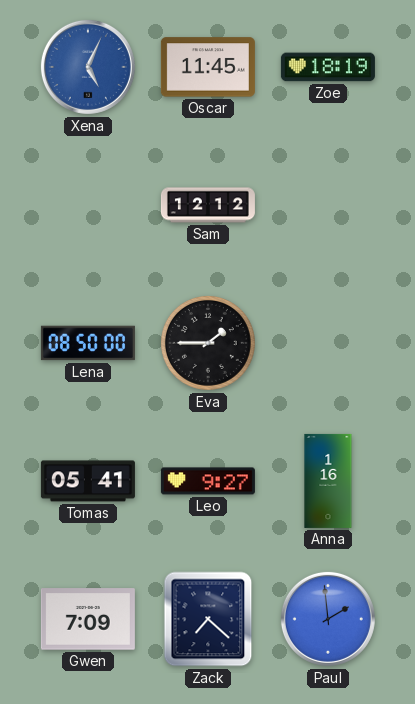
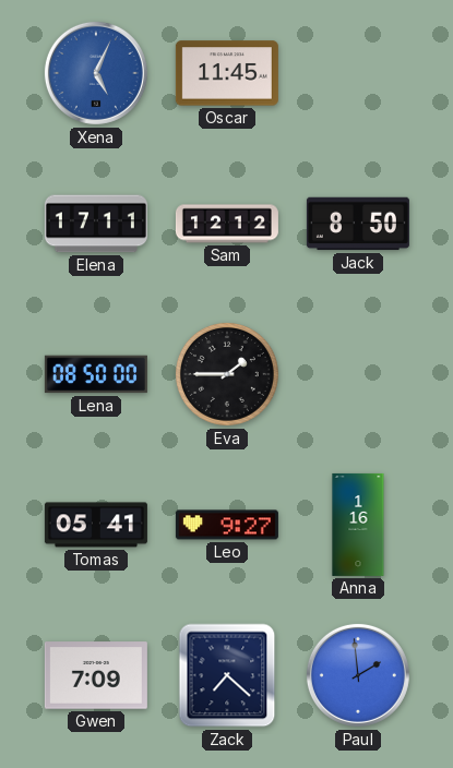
Zoe: 18:19 -> none (328, 67)
Elena: none -> 17:11 (96, 224)
Jack: none -> 8:50 (358, 224)
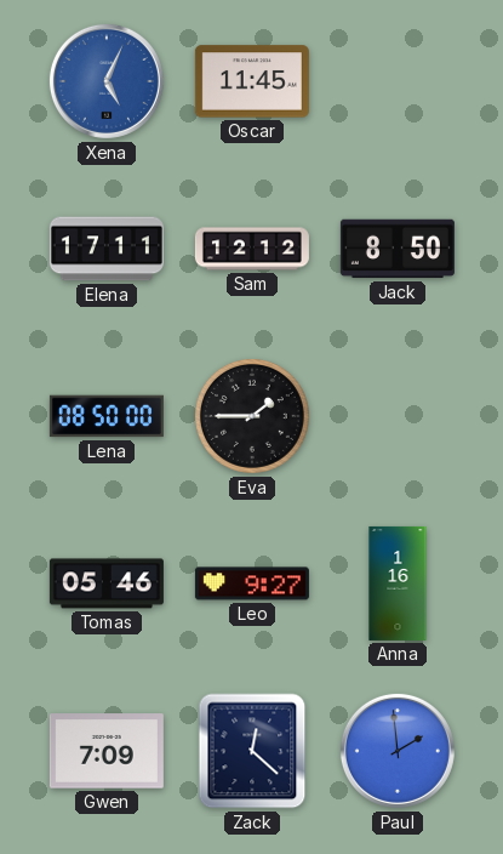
Tomas: 05:41 -> 05:46 (107, 583)
Zack: 7:22 -> 12:22 (252, 751)
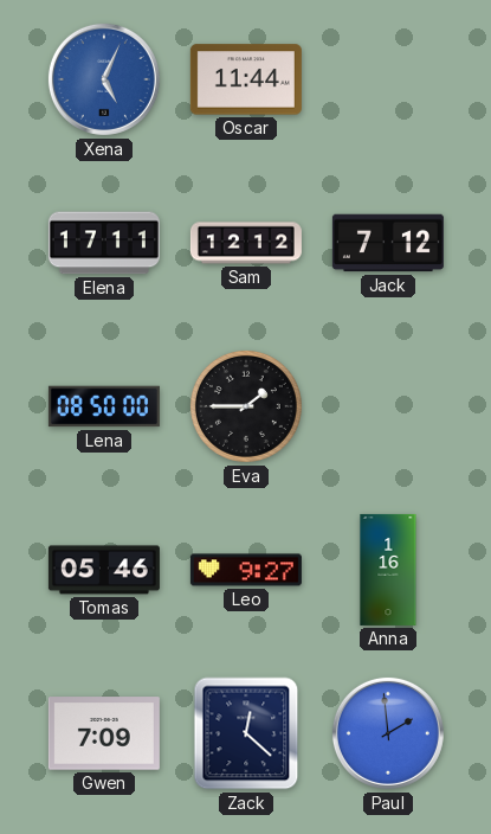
Oscar: 11:45 -> 11:44 (246, 79)
Jack: 8:50 -> 7:12 (388, 243)
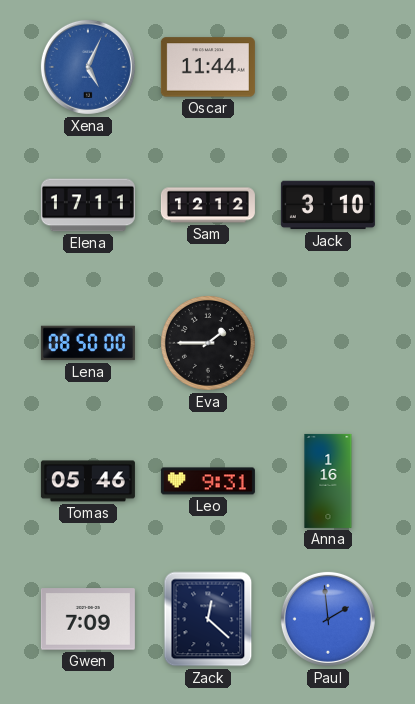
Jack: 7:12 -> 3:10 (328, 205)
Leo: 9:27 -> 9:31 (208, 481)
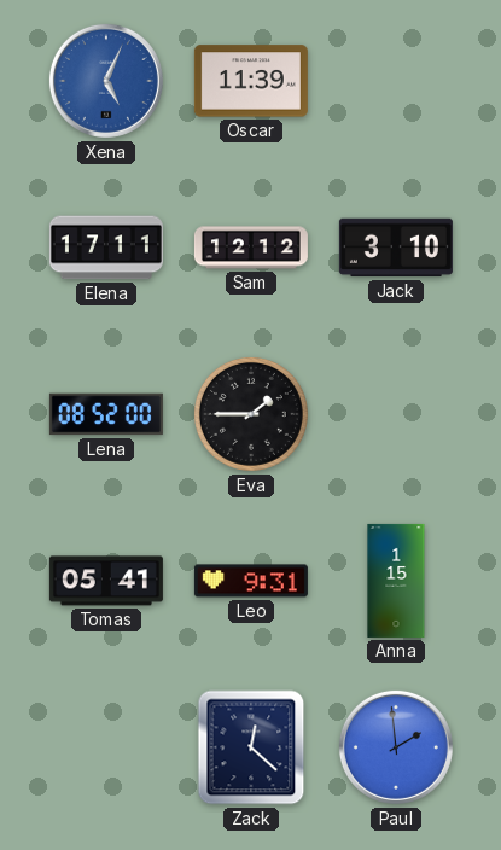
Oscar: 11:44 -> 11:39 (251, 81)
Lena: 08:50 -> 08:52 (106, 414)
Tomas: 05:46 -> 05:41 (106, 581)
Anna: 1:16 -> 1:15 (396, 581)
Gwen: 7:09 -> none (88, 619)
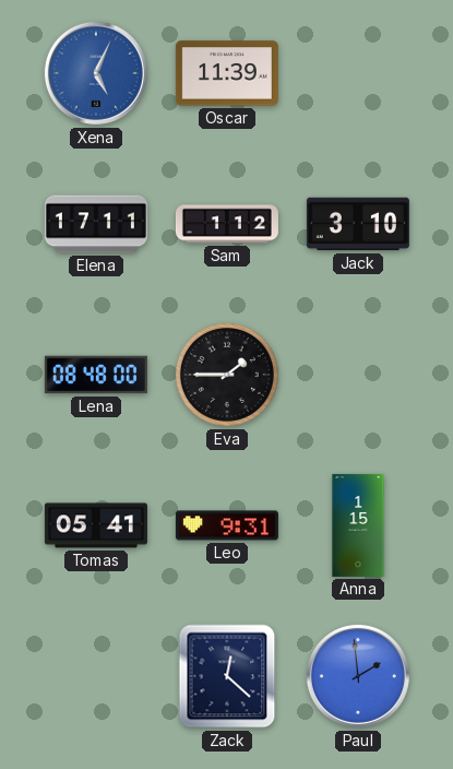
Sam: 12:12 -> 1:12 (227, 224)
Lena: 08:52 -> 08:48 (96, 375)
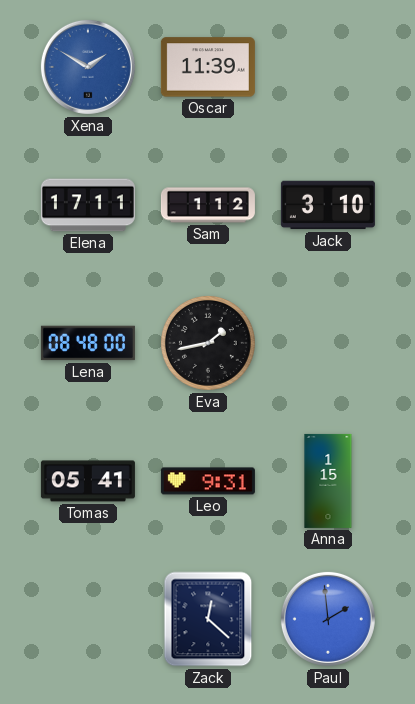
Xena: 5:04 -> 1:50 (88, 67)
Eva: 1:45 -> 1:43 (208, 343)
